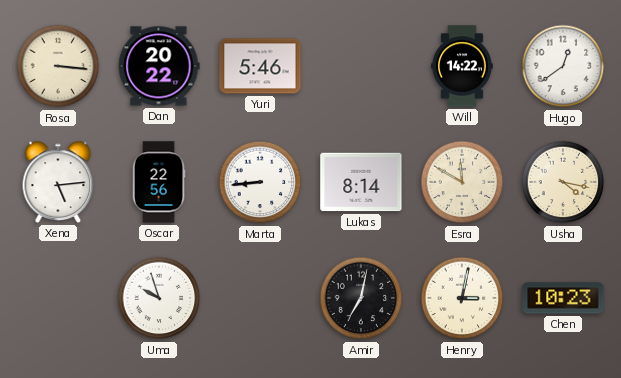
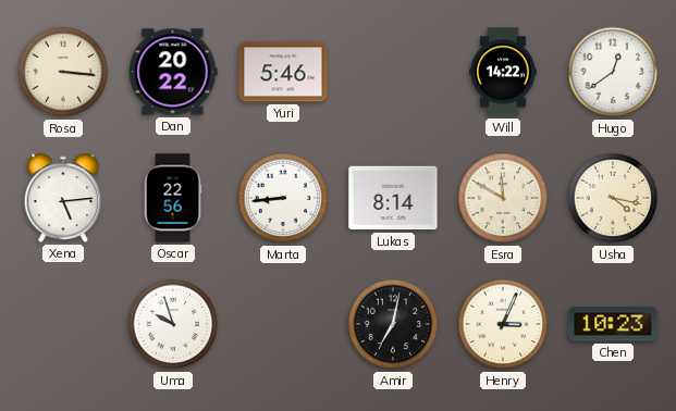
Henry: 3:02 -> 3:04 (503, 324)
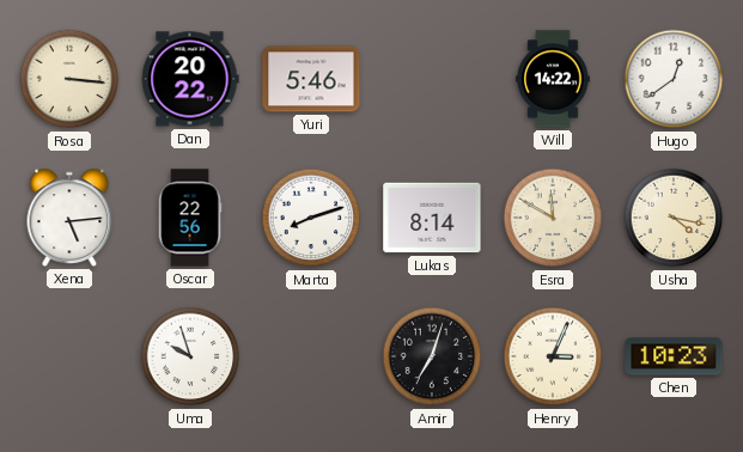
Marta: 8:44 -> 8:12 (311, 218)
Amir: 7:02 -> 7:03 (432, 356)
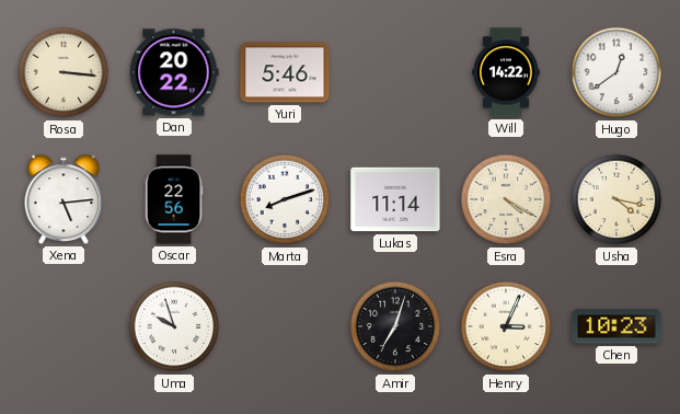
Lukas: 8:14 -> 11:14 (395, 199)
Esra: 11:50 -> 4:20 (506, 199)
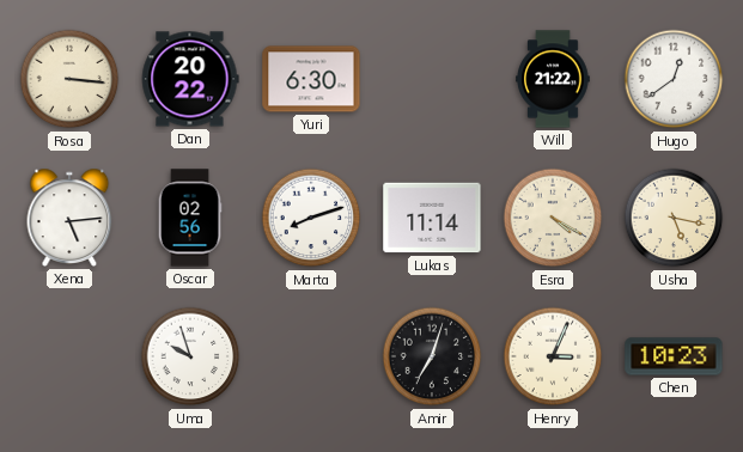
Yuri: 5:46 -> 6:30 (311, 79)
Will: 14:22 -> 21:22 (553, 79)
Oscar: 22:56 -> 02:56 (190, 218)
Usha: 4:17 -> 5:17 (674, 218)
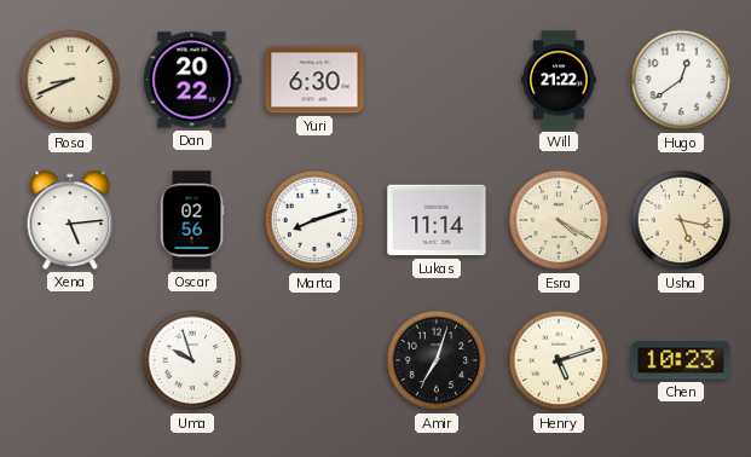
Rosa: 3:16 -> 8:41 (70, 80)
Henry: 3:04 -> 5:12 (559, 360)
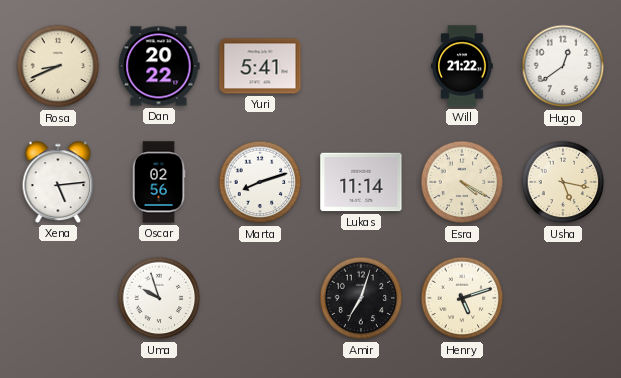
Yuri: 6:30 -> 5:41 (260, 66)
Chen: 10:23 -> none (681, 360)
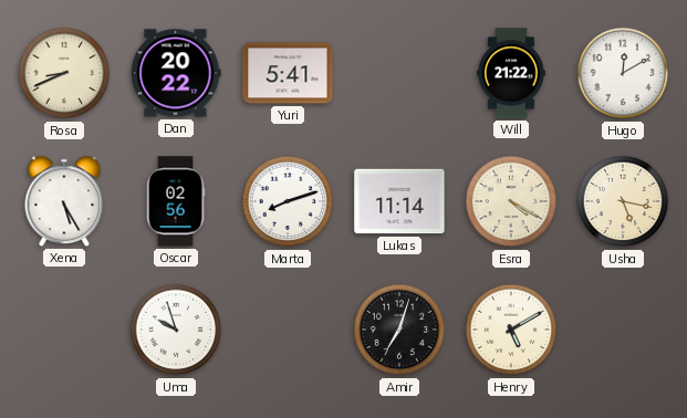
Hugo: 12:39 -> 12:10 (623, 73)
Xena: 5:14 -> 5:25 (64, 201)
Henry: 5:12 -> 5:10 (511, 330)
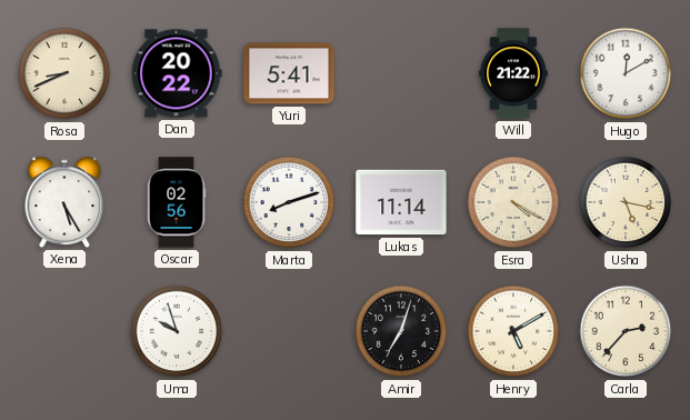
Carla: none -> 2:37 (626, 331)
